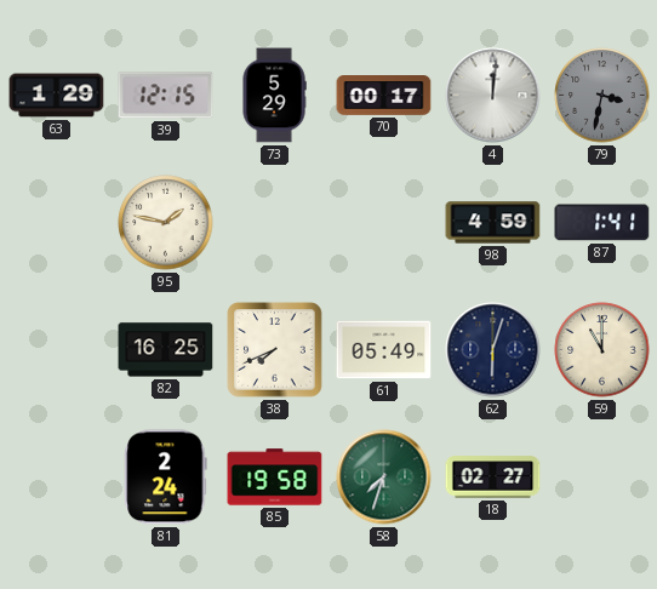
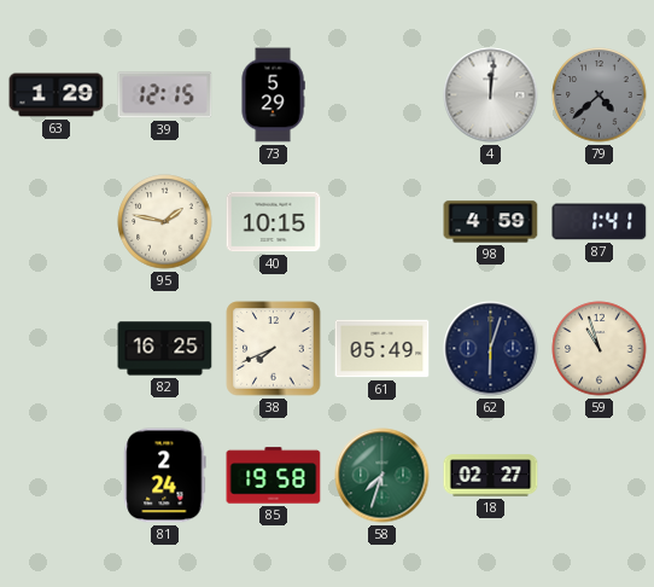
70: 00:17 -> none (384, 96)
79: 3:32 -> 4:38 (600, 95)
40: none -> 10:15 (274, 222)
59: 11:00 -> 10:57 (600, 349)
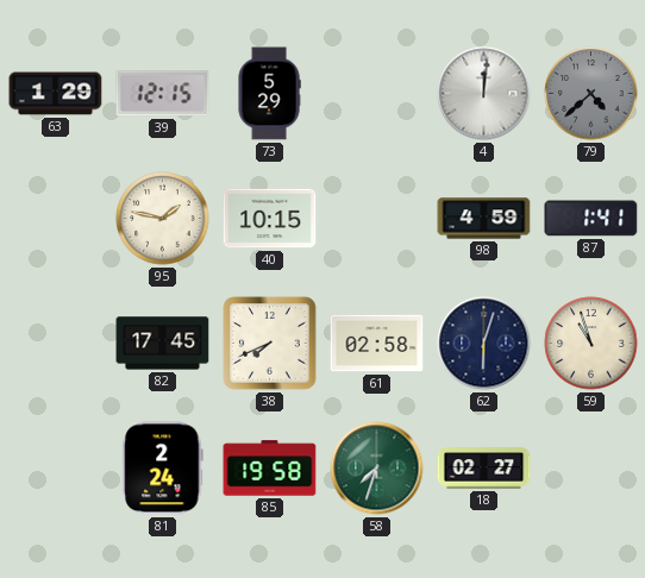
82: 16:25 -> 17:45 (163, 344)
61: 05:49 -> 02:58 (377, 344)
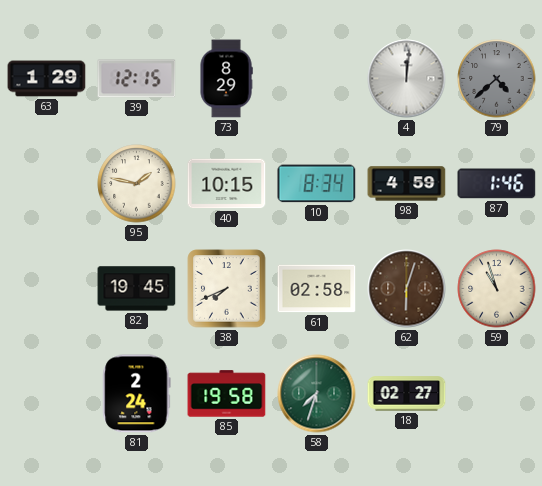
73: 5:29 -> 8:29 (226, 79)
10: none -> 8:34 (317, 184)
87: 1:41 -> 1:46 (497, 184)
82: 17:45 -> 19:45 (137, 289)
62 dial: navy -> brown (407, 289)
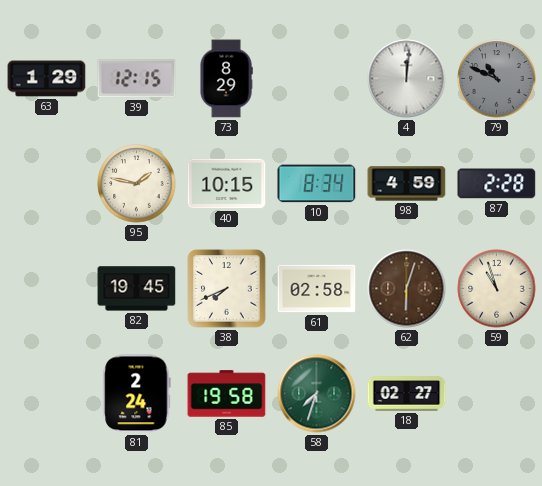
79: 4:38 -> 10:49 (497, 79)
87: 1:46 -> 2:28 (497, 184)
